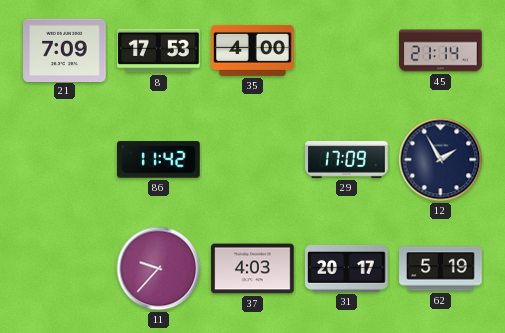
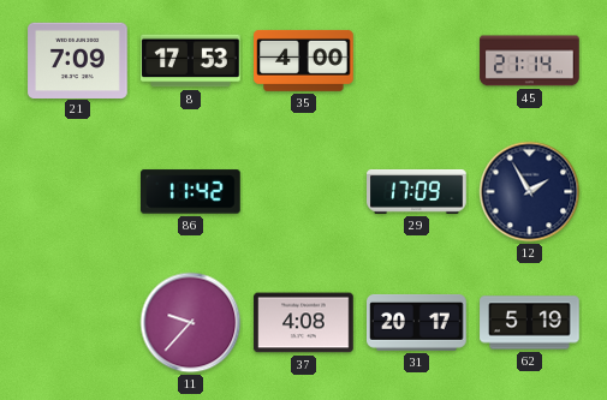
37: 4:03 -> 4:08 (304, 323)
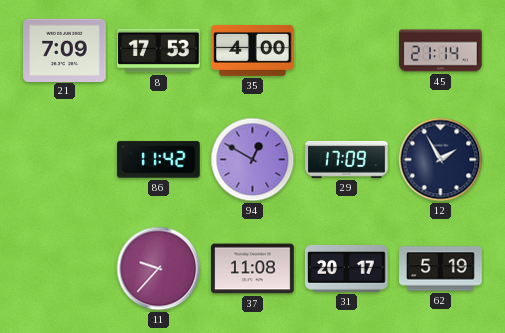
94: none -> 12:50 (253, 160)
37: 4:08 -> 11:08 (253, 269)
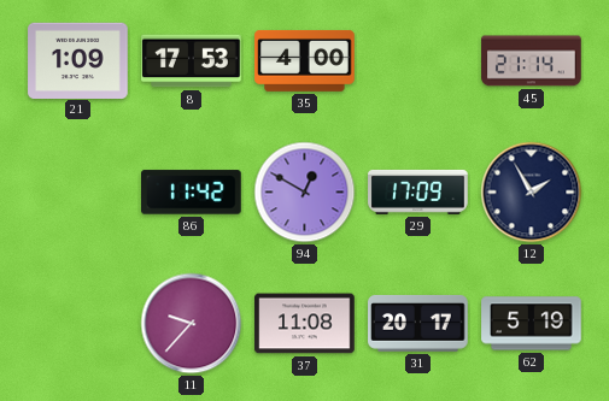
21: 7:09 -> 1:09 (78, 60)
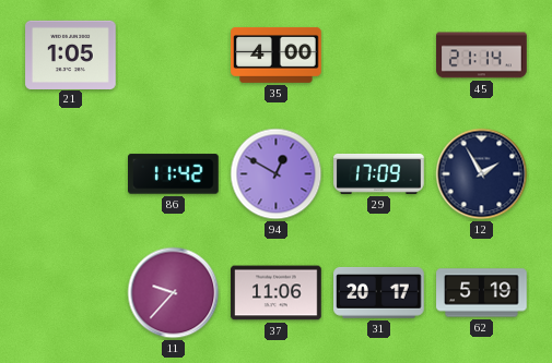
21: 1:09 -> 1:05 (71, 55)
8: 17:53 -> none (192, 61)
37: 11:08 -> 11:06 (277, 293)
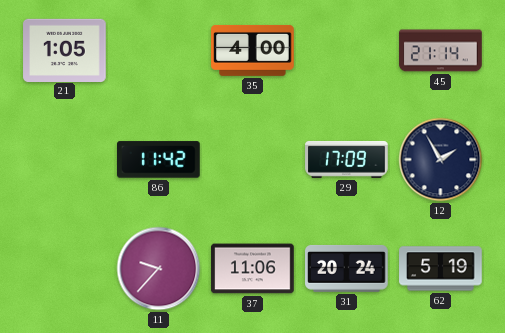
94: 12:50 -> none (277, 174)
31: 20:17 -> 20:24 (347, 268)
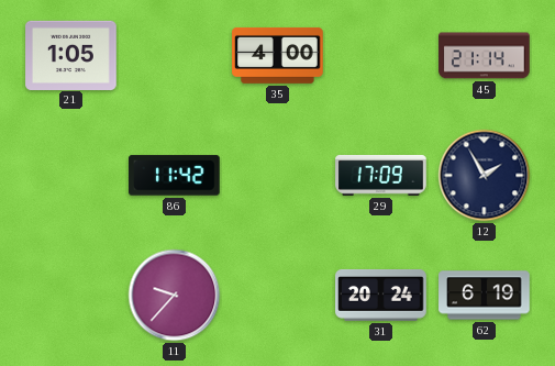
37: 11:06 -> none (253, 269)
62: 5:19 -> 6:19 (485, 296)
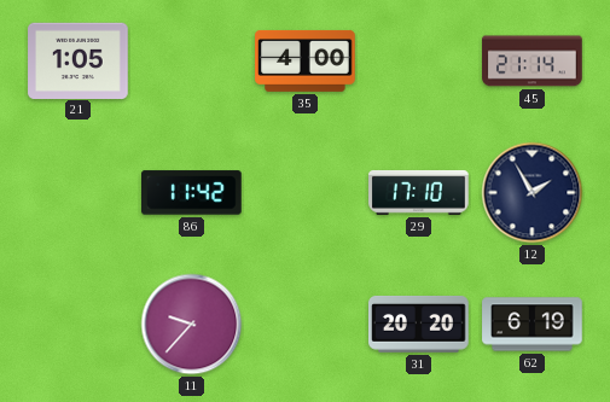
29: 17:09 -> 17:10 (419, 192)
31: 20:24 -> 20:20 (419, 324)
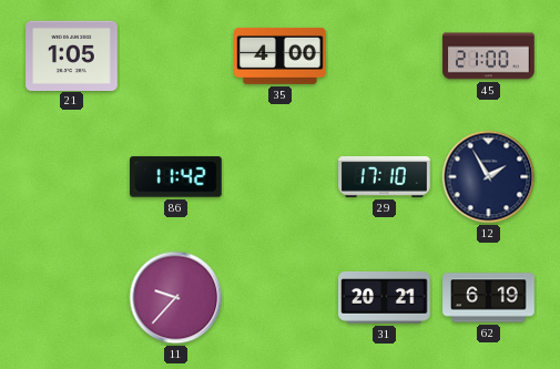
45: 21:14 -> 21:00 (489, 57)
31: 20:20 -> 20:21 (385, 297)
